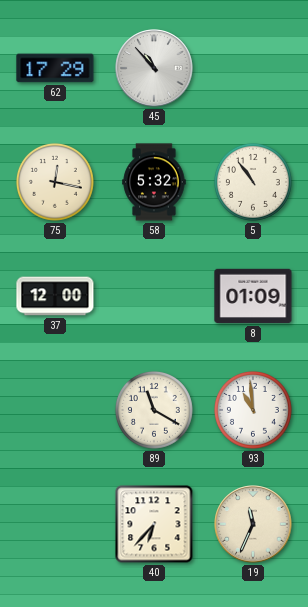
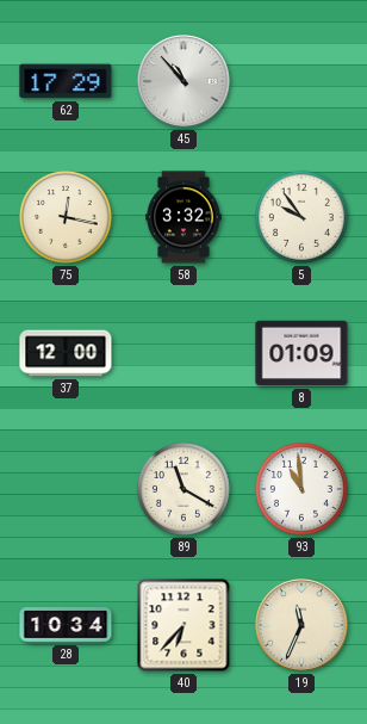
58: 5:32 -> 3:32 (183, 217)
5: 10:54 -> 9:54 (301, 217)
28: none -> 10:34 (66, 625)
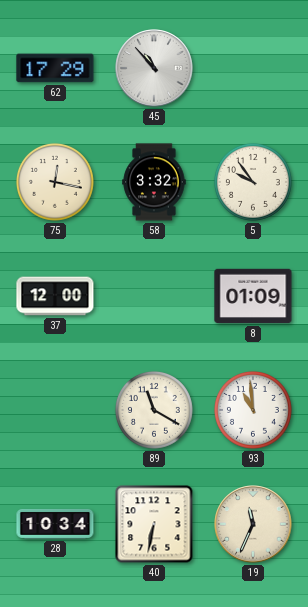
40: 6:37 -> 6:32 (154, 524)
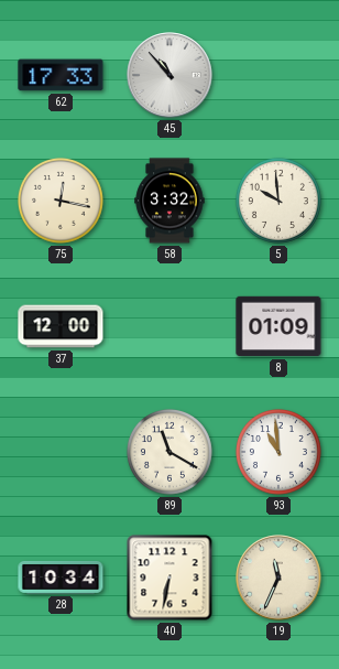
62: 17:29 -> 17:33 (61, 75)
5: 9:54 -> 9:59 (278, 201)
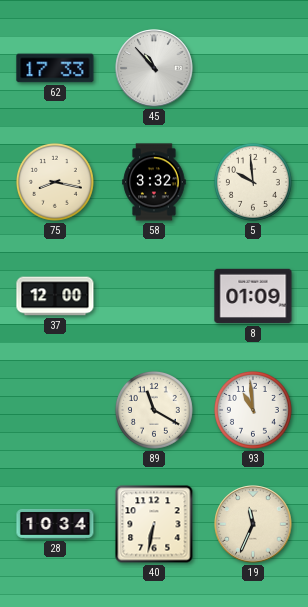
75: 12:17 -> 8:17 (55, 182)
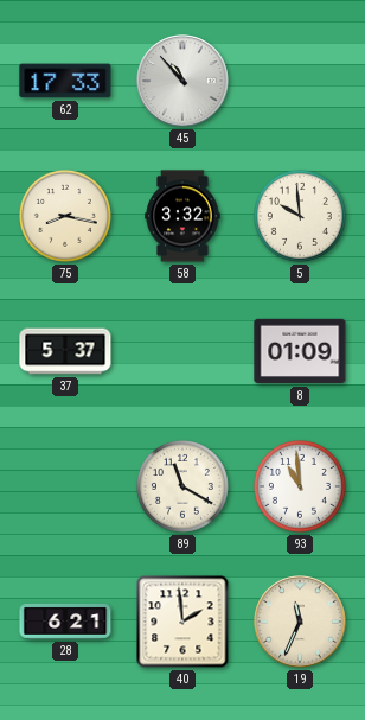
37: 12:00 -> 5:37 (65, 351)
28: 10:34 -> 6:21 (65, 622)
40: 6:32 -> 1:59 (182, 622)
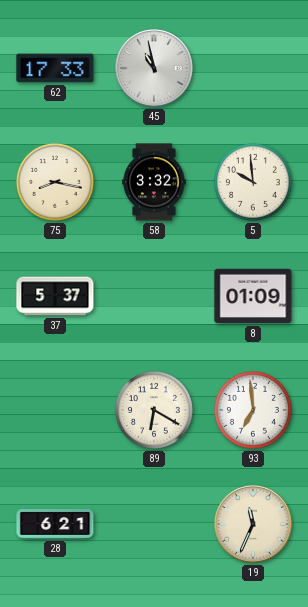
45: 10:53 -> 10:58 (154, 68)
89: 11:20 -> 6:20 (154, 410)
93: 10:59 -> 6:59 (253, 410)
40: 1:59 -> none (182, 622)
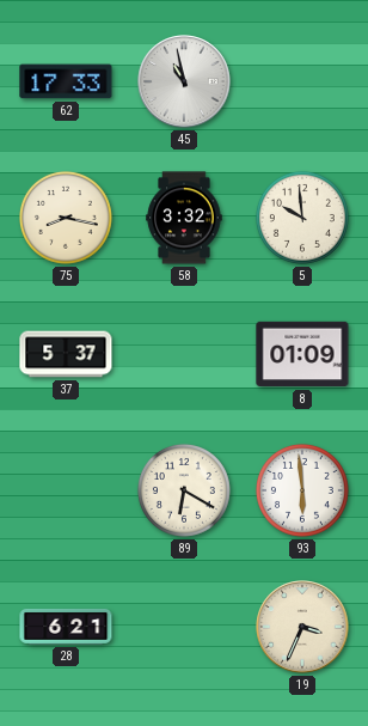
93: 6:59 -> 5:59 (302, 490)
19: 11:34 -> 3:34 (302, 627)
